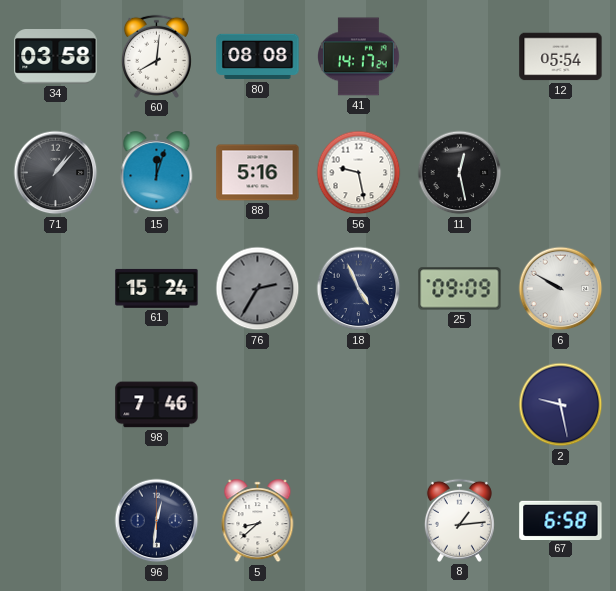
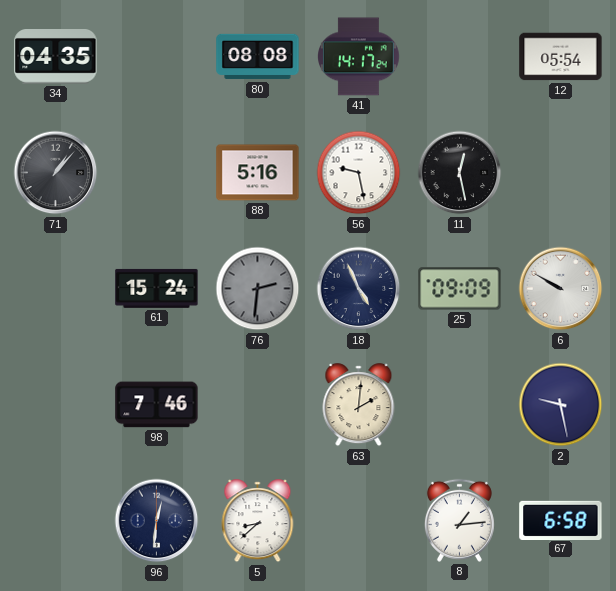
34: 03:58 -> 04:35 (56, 57)
60: 8:01 -> none (156, 56)
15: 12:03 -> none (157, 173)
76: 2:35 -> 2:31 (258, 289)
63: none -> 2:01 (359, 405)
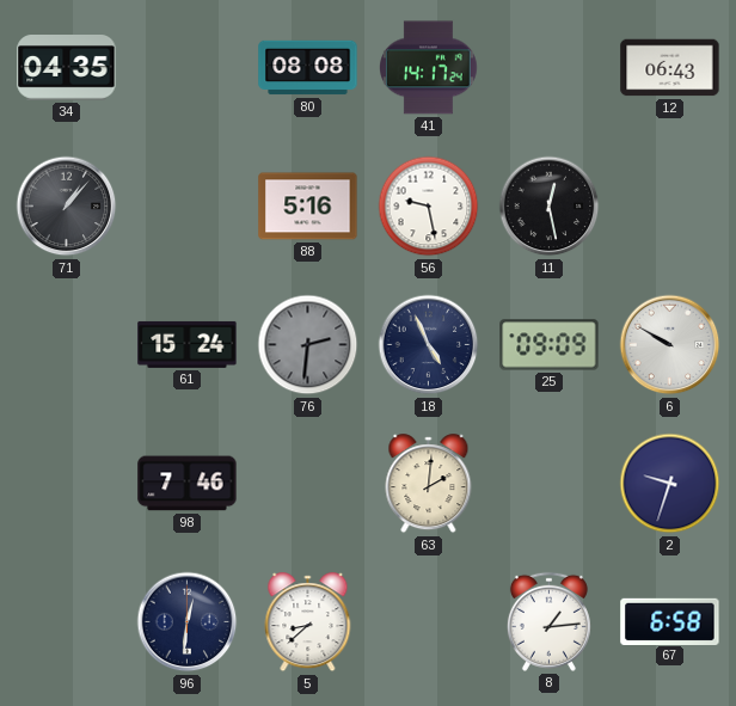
12: 05:54 -> 06:43 (670, 68)
2: 9:28 -> 9:33 (670, 484)
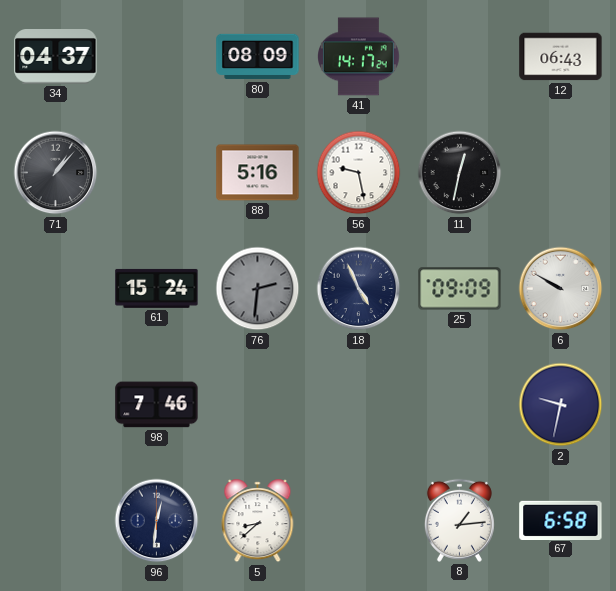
34: 04:35 -> 04:37 (56, 57)
80: 08:08 -> 08:09 (258, 57)
11: 12:28 -> 12:32 (460, 173)
63: 2:01 -> none (429, 484)
2: 9:33 -> 9:32 (561, 405)
